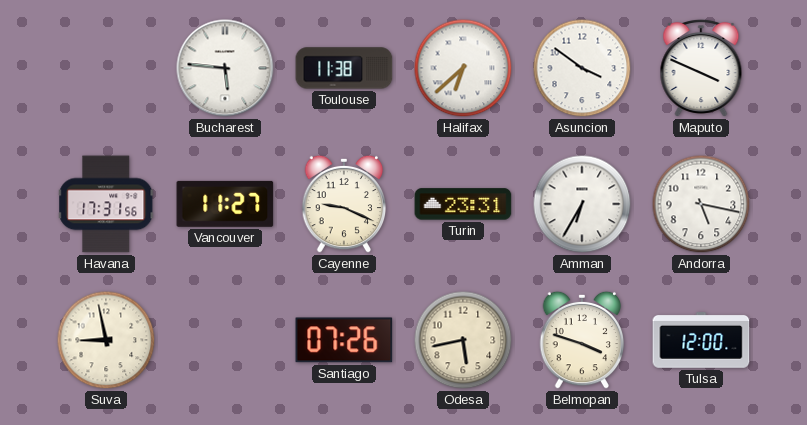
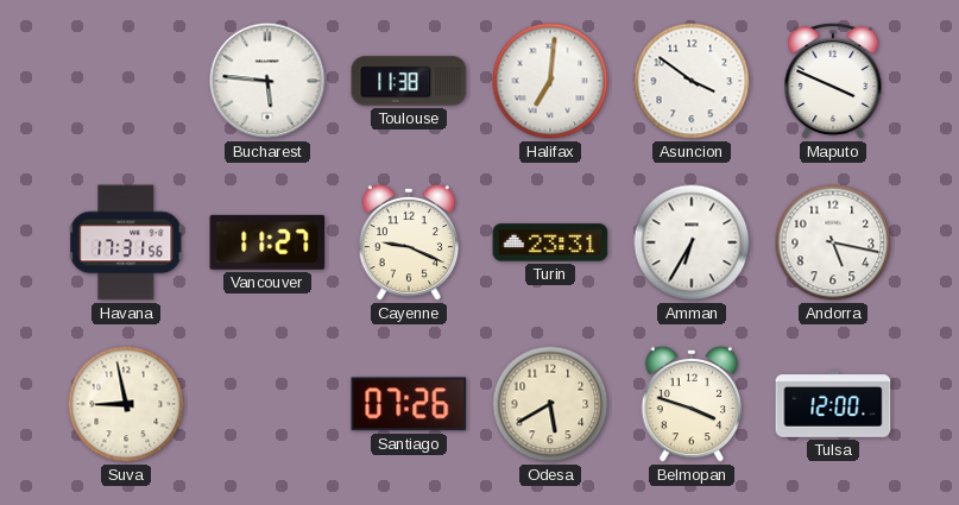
Halifax: 6:38 -> 7:01 (550, 81)
Odesa: 5:43 -> 5:40 (550, 404)
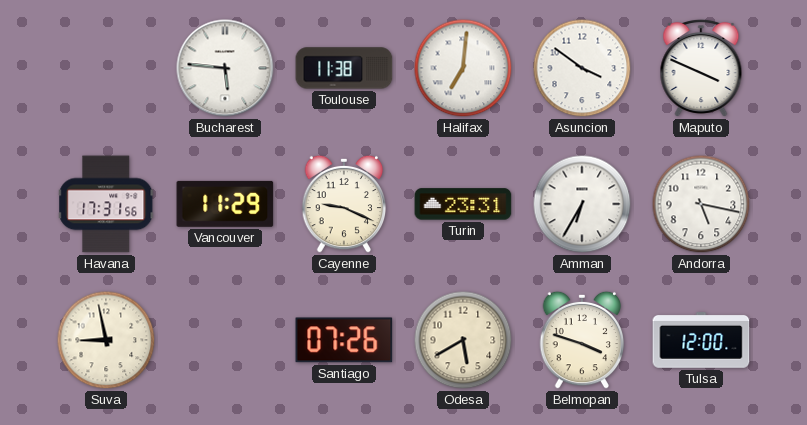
Vancouver: 11:27 -> 11:29 (225, 204)
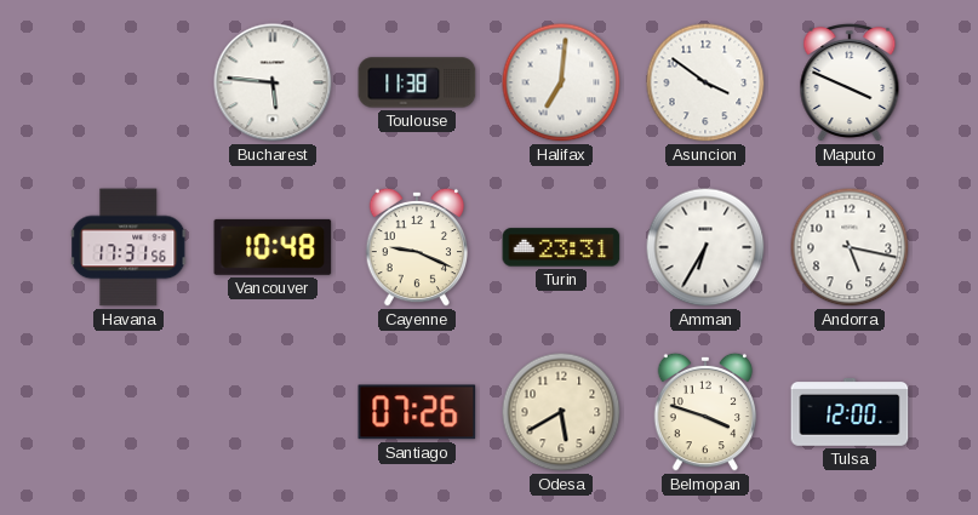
Vancouver: 11:29 -> 10:48 (273, 247)
Suva: 8:58 -> none (106, 340)
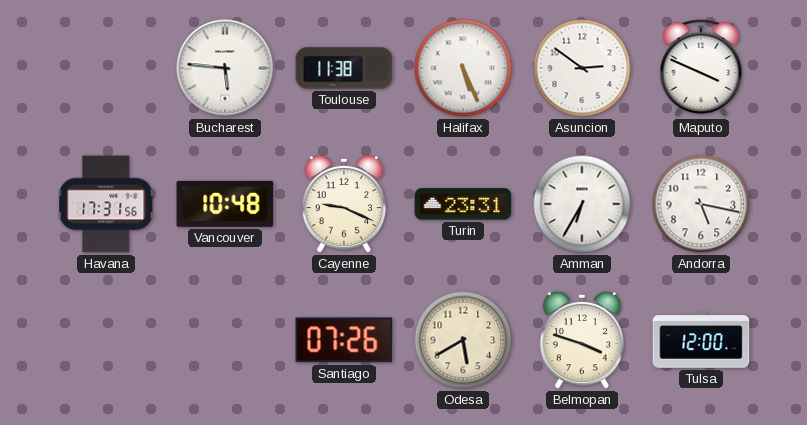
Halifax: 7:01 -> 5:26 (463, 68)
Asuncion: 3:51 -> 2:51 (582, 68)
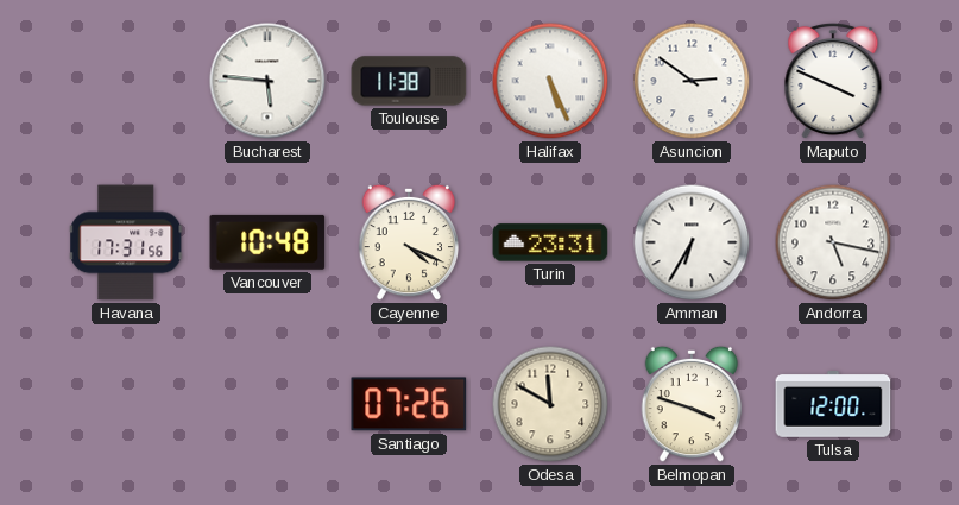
Cayenne: 9:19 -> 4:19 (409, 242)
Odesa: 5:40 -> 11:50 (550, 404)
